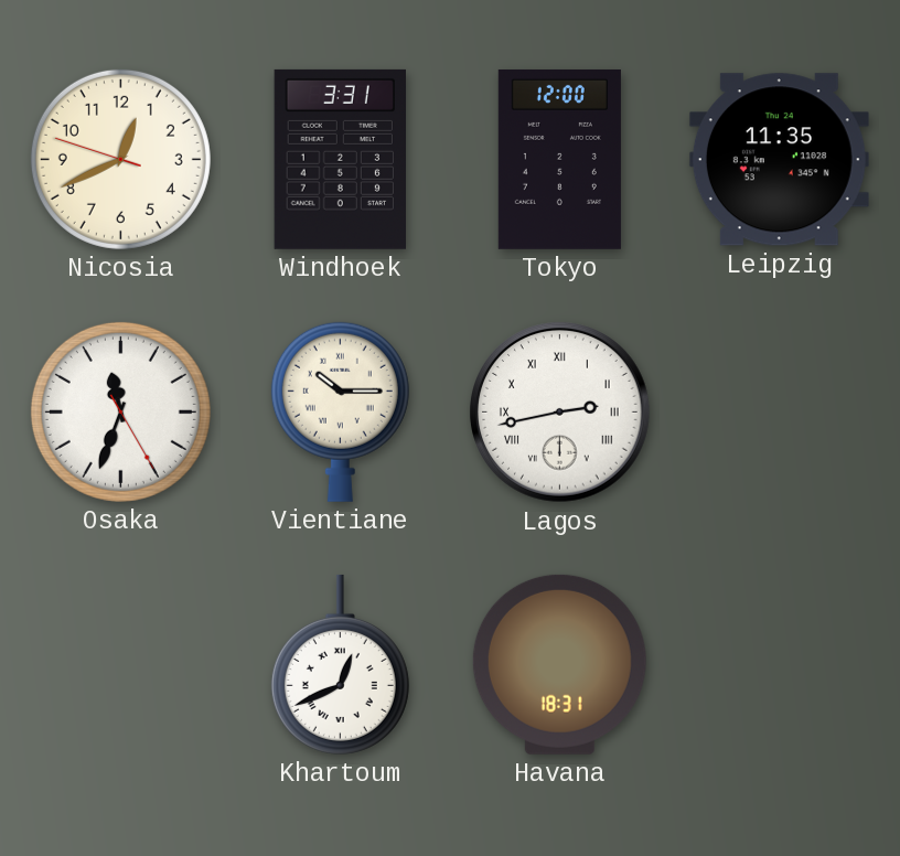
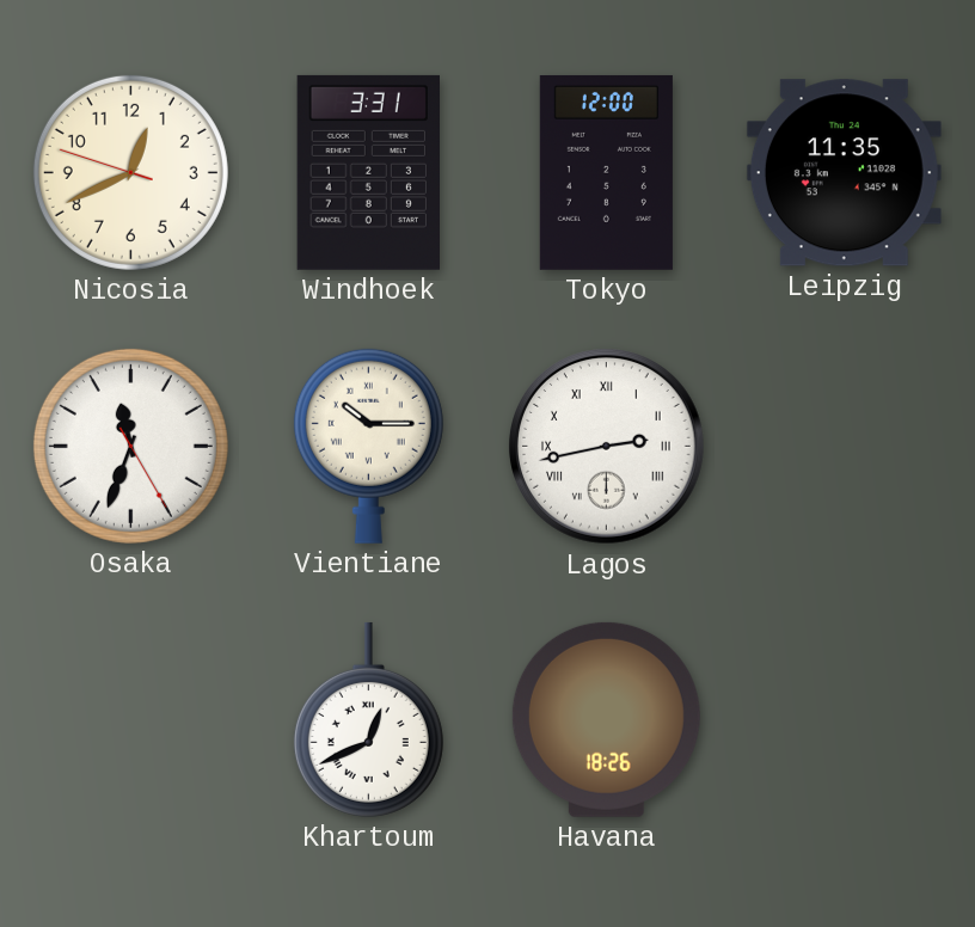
Havana: 18:31 -> 18:26 (606, 719)
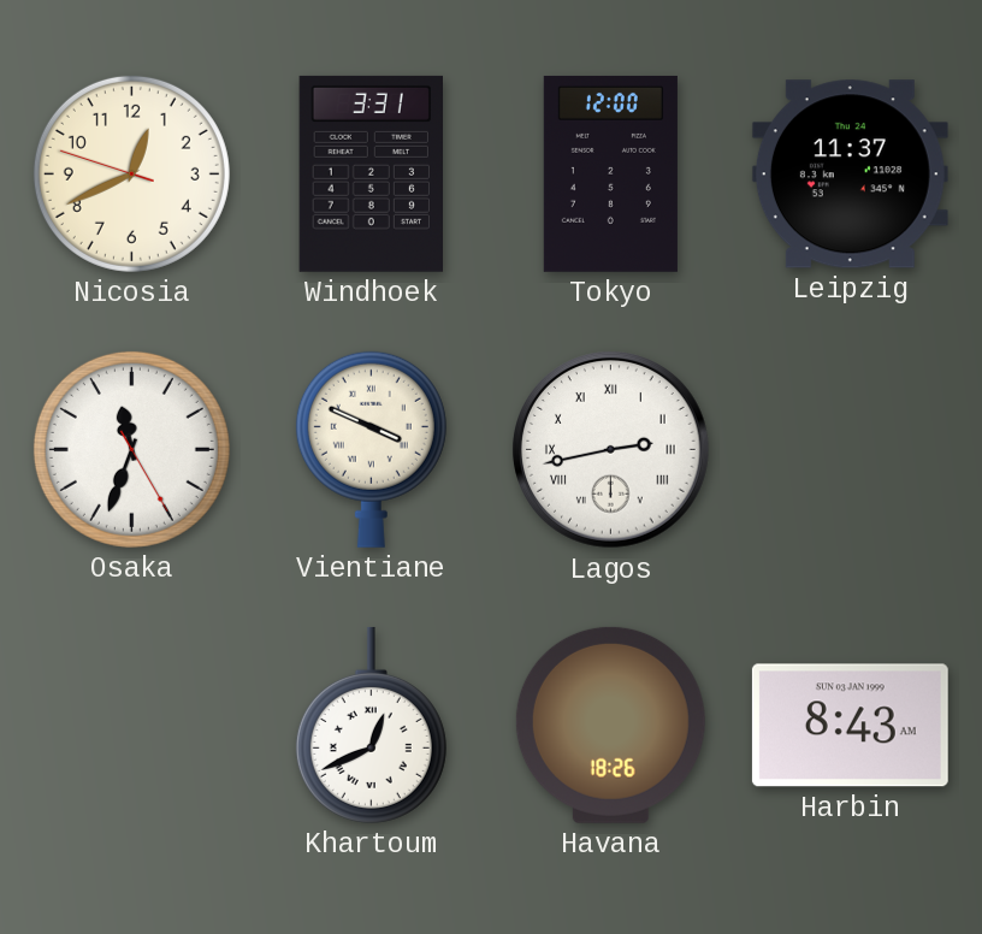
Leipzig: 11:35 -> 11:37 (850, 175)
Vientiane: 10:15 -> 3:49 (371, 449)
Harbin: none -> 8:43 (850, 726)
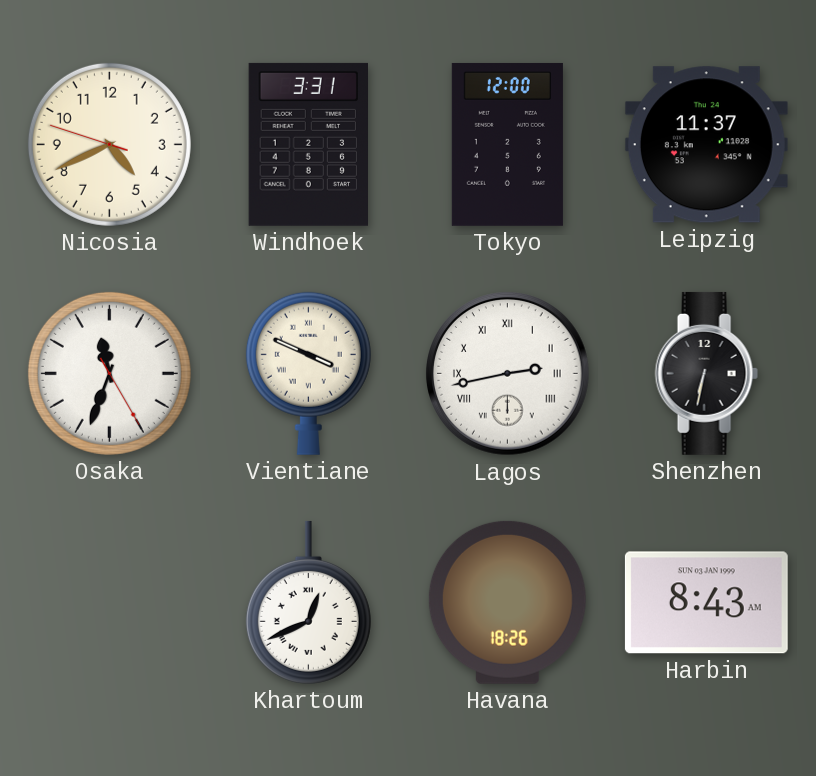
Nicosia: 12:40 -> 4:40 (109, 144)
Shenzhen: none -> 6:32 (706, 373)
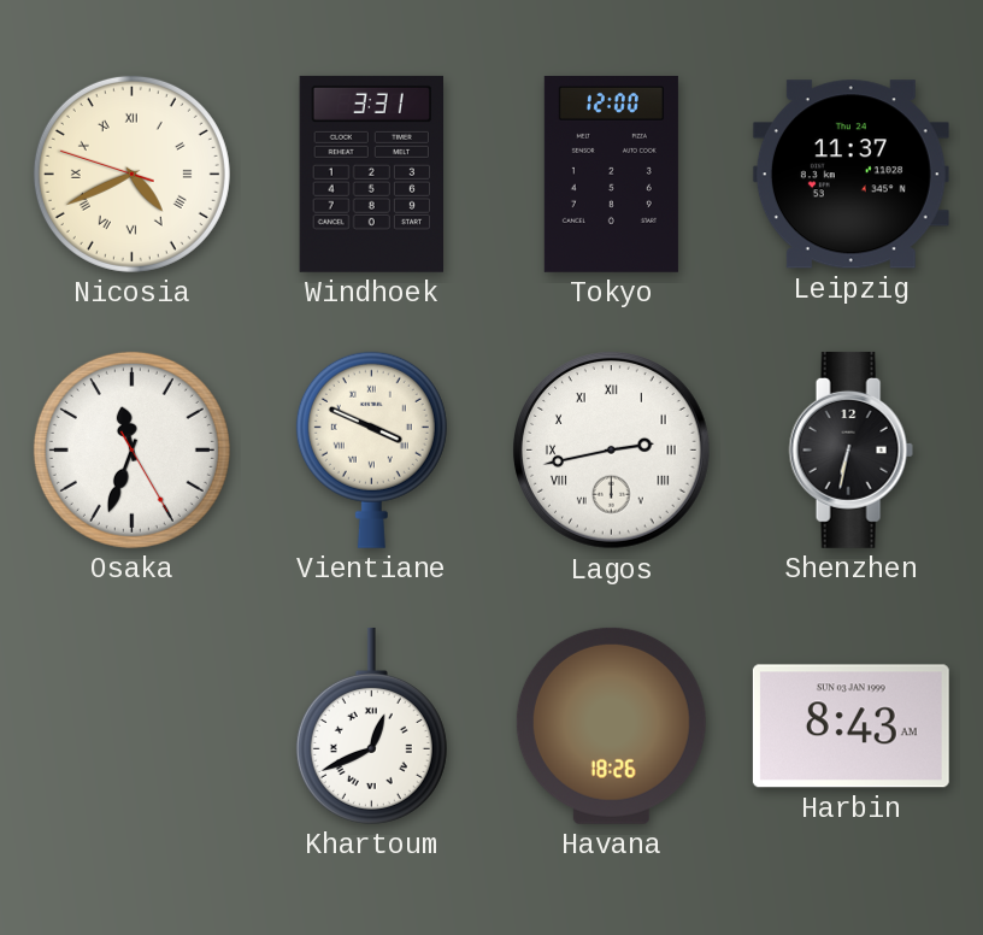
Nicosia numerals: Arabic -> Roman (131, 174)
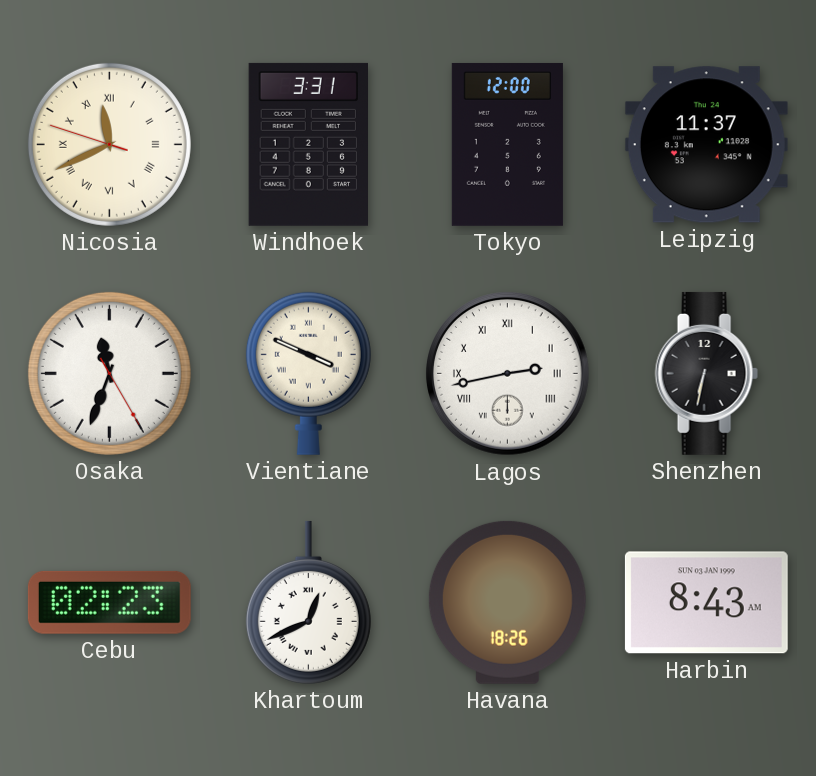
Nicosia: 4:40 -> 11:40 (109, 144)
Cebu: none -> 02:23 (109, 602)
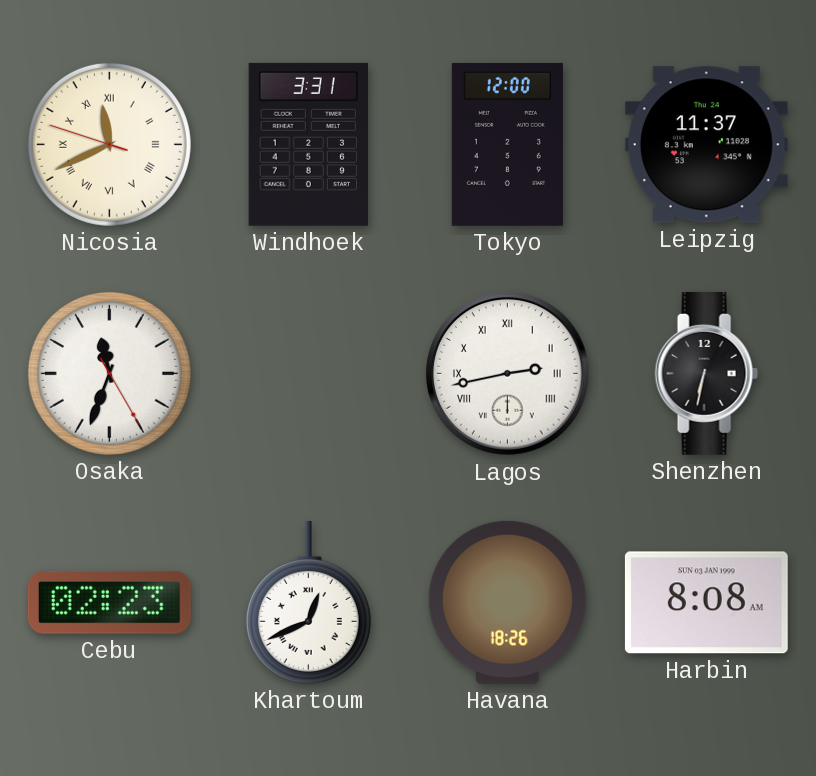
Vientiane: 3:49 -> none (308, 373)
Harbin: 8:43 -> 8:08 (706, 603)
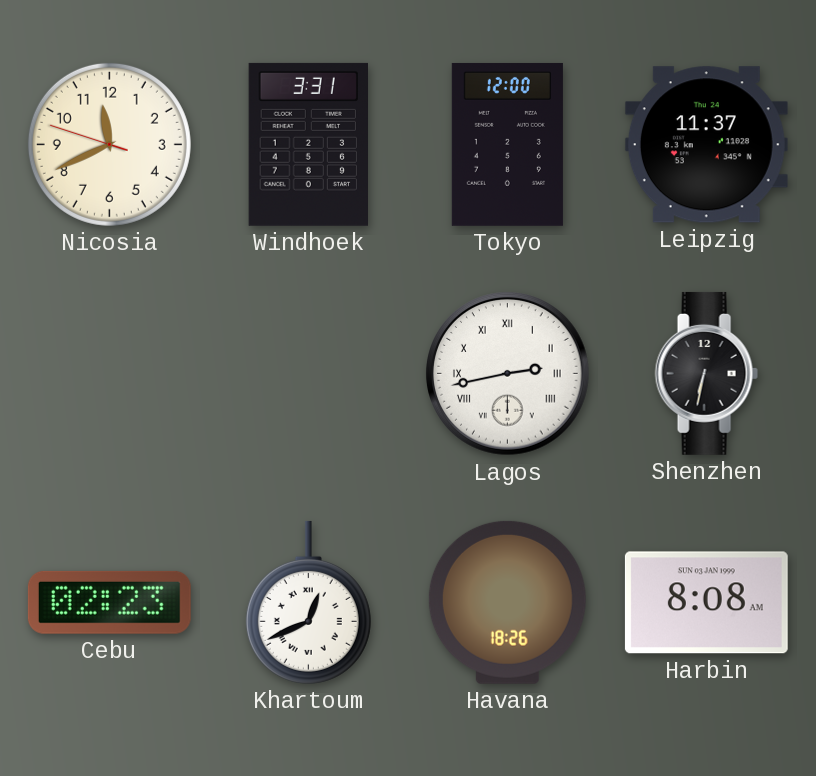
Nicosia numerals: Roman -> Arabic (109, 144)
Osaka: 11:33 -> none (109, 373)
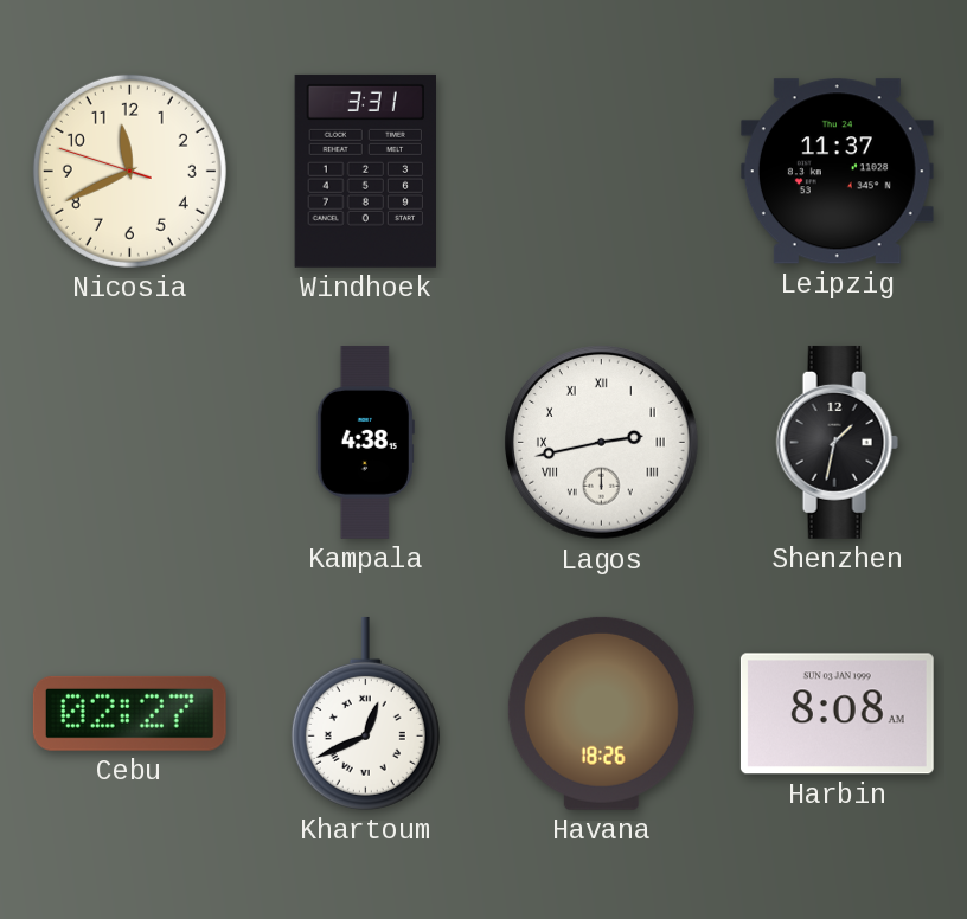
Tokyo: 12:00 -> none (507, 144)
Kampala: none -> 4:38 (365, 442)
Shenzhen: 6:32 -> 1:32 (837, 442)
Cebu: 02:23 -> 02:27 (129, 713)
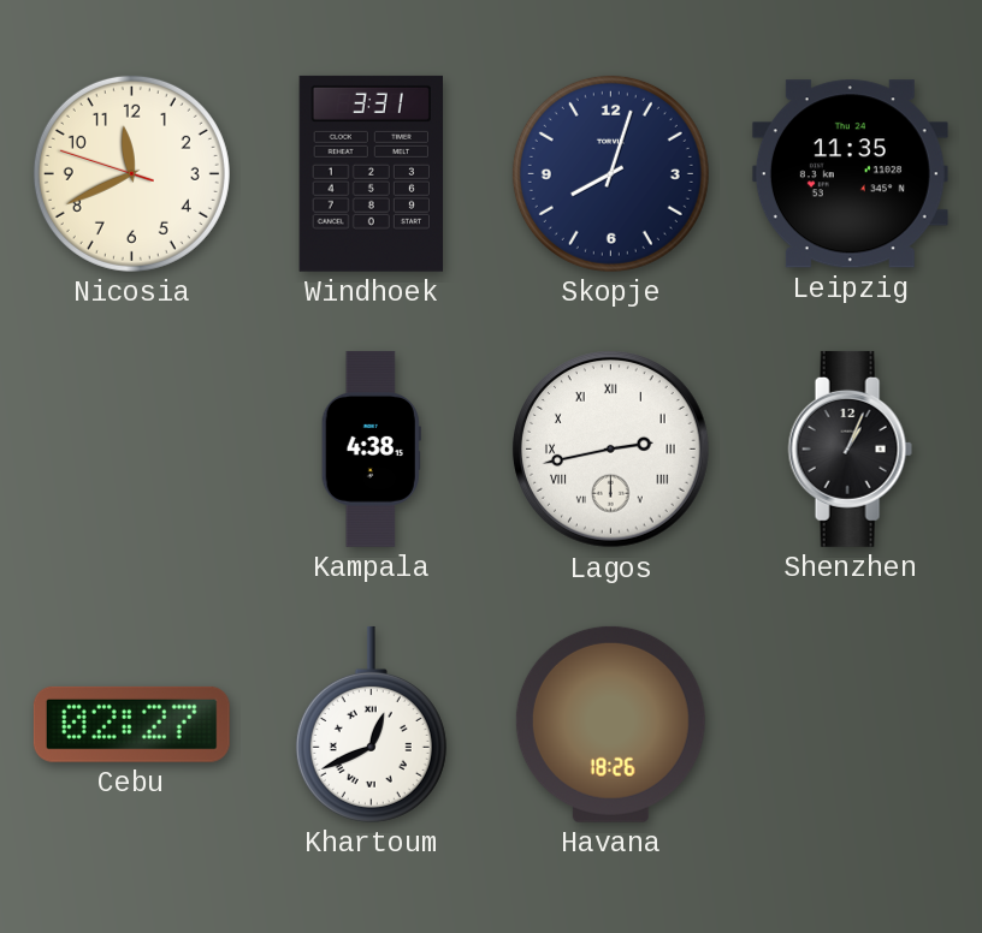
Skopje: none -> 8:03 (610, 173)
Leipzig: 11:37 -> 11:35 (850, 174)
Shenzhen: 1:32 -> 1:04 (850, 448)
Harbin: 8:08 -> none (837, 714)
